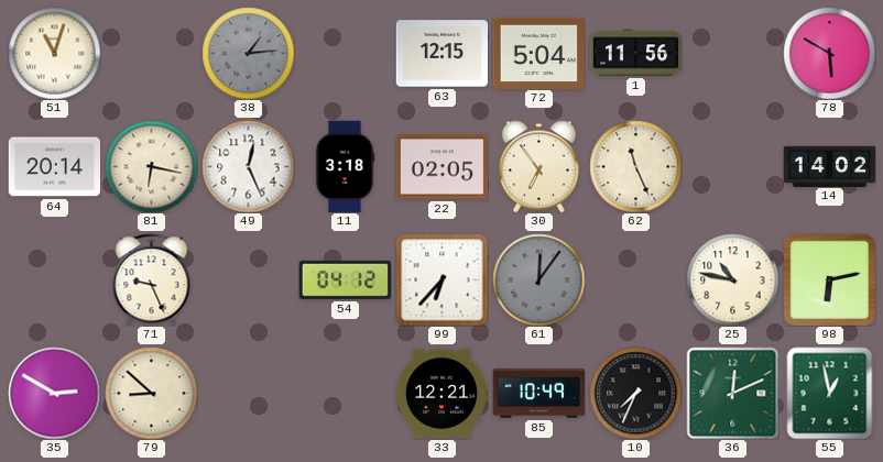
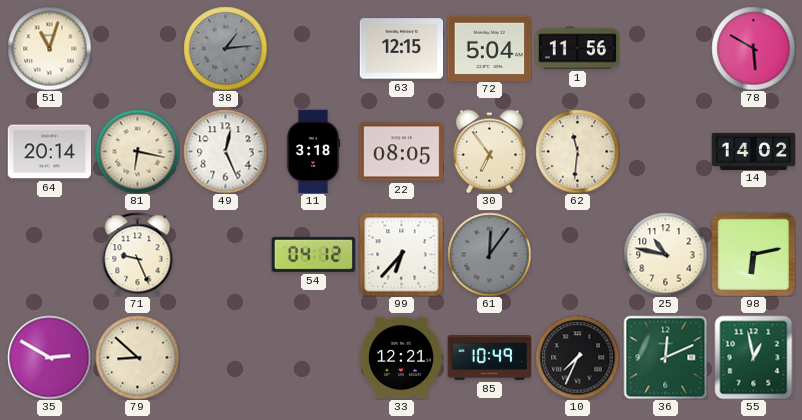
22: 02:05 -> 08:05 (401, 152)
62: 11:26 -> 11:31 (577, 151)
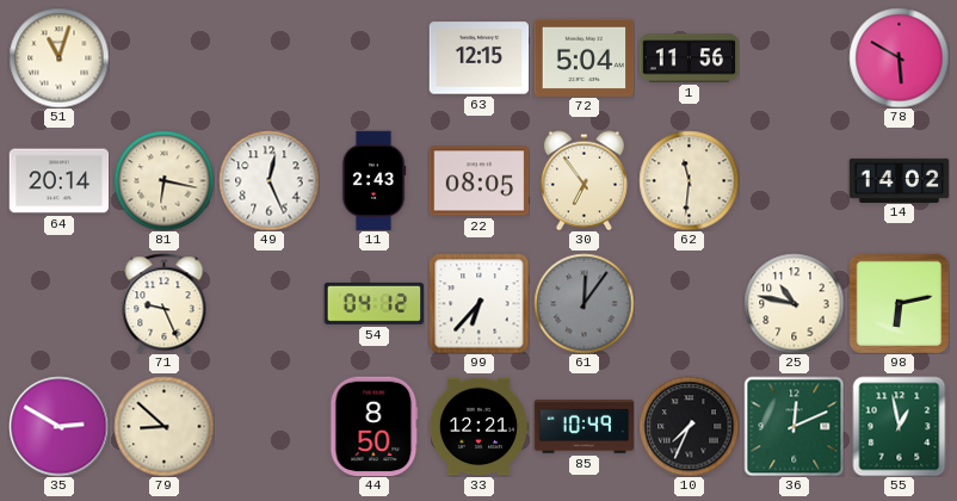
38: 1:14 -> none (225, 48)
11: 3:18 -> 2:43 (373, 180)
44: none -> 8:50 (375, 426)
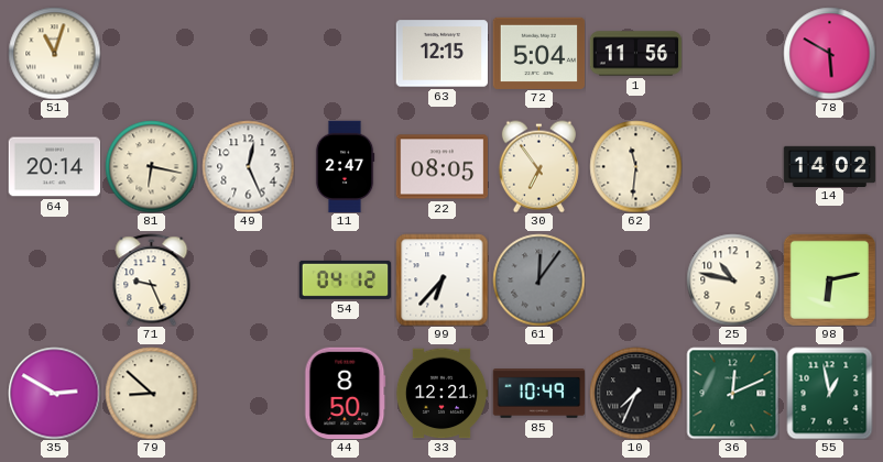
11: 2:43 -> 2:47 (345, 166)
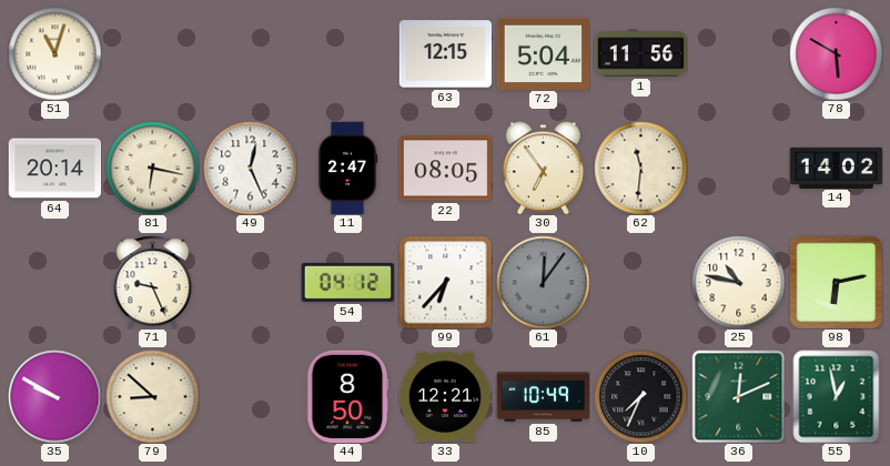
35: 2:50 -> 9:50 (54, 396)
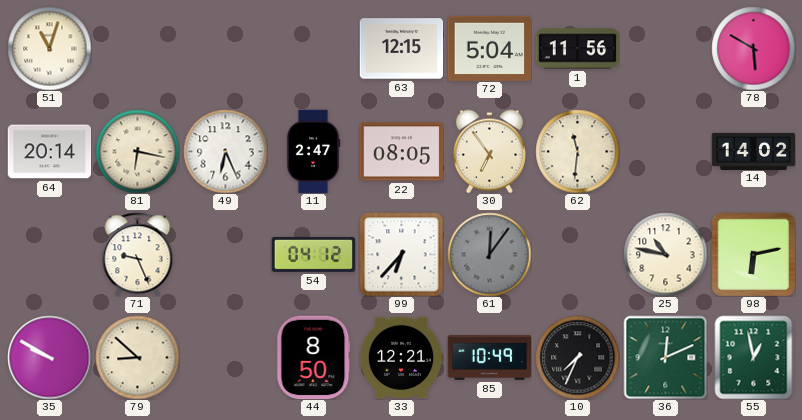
49: 12:26 -> 6:26 (225, 151)
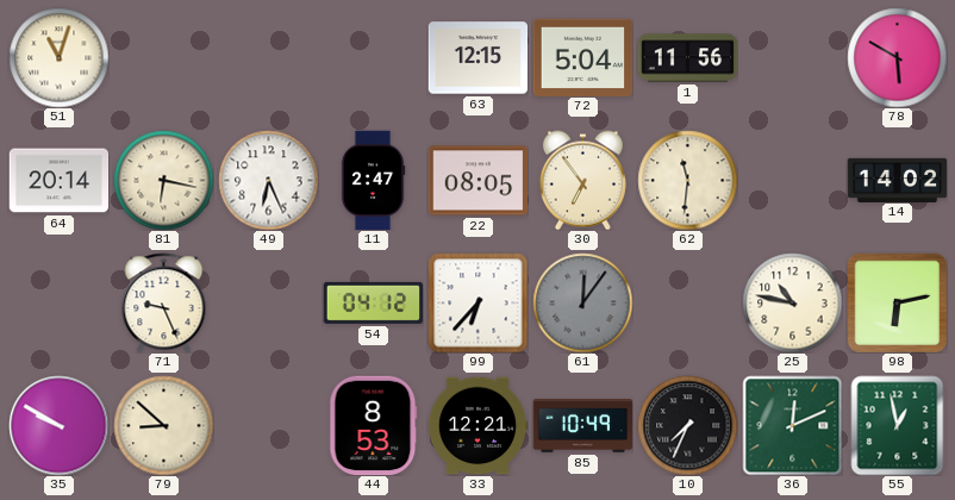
44: 8:50 -> 8:53 (374, 425)
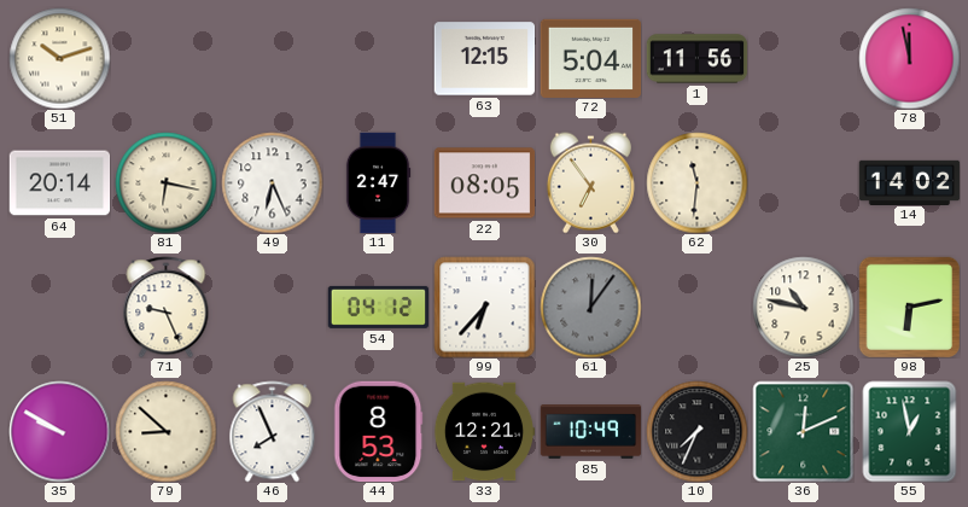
51: 11:03 -> 10:12 (59, 58)
78: 5:50 -> 11:58 (909, 58)
46: none -> 7:56 (273, 431)
